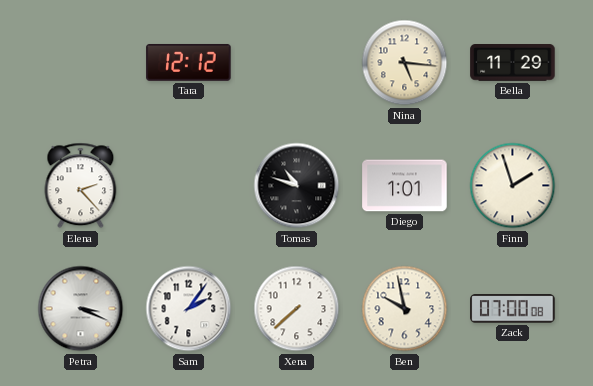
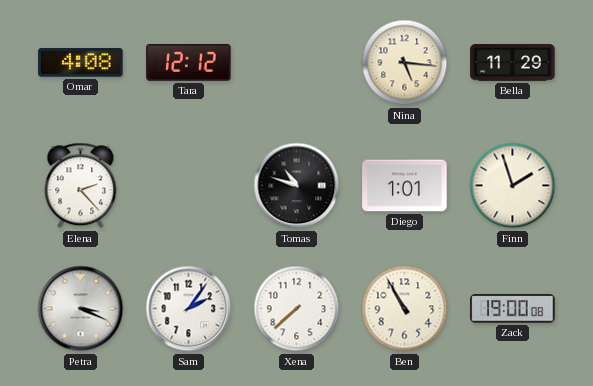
Omar: none -> 4:08 (81, 63)
Ben: 9:58 -> 10:55 (405, 309)
Zack: 07:00 -> 19:00 (513, 309)
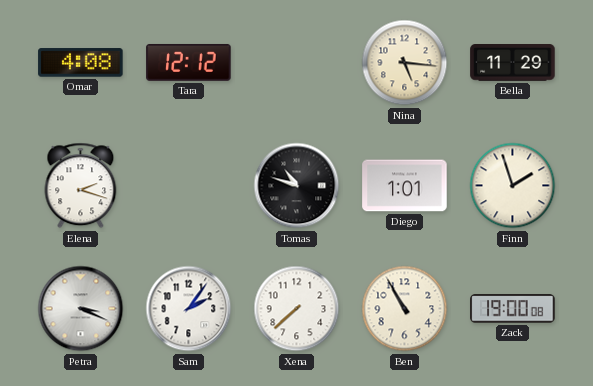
Elena: 2:23 -> 2:18 (81, 186)
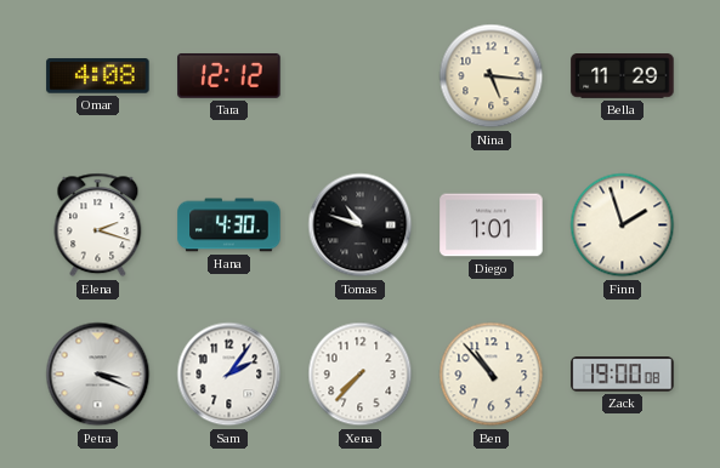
Hana: none -> 4:30 (229, 226)
Xena: 7:38 -> 7:37 (361, 375)
Ben: 10:55 -> 10:53 (492, 375)
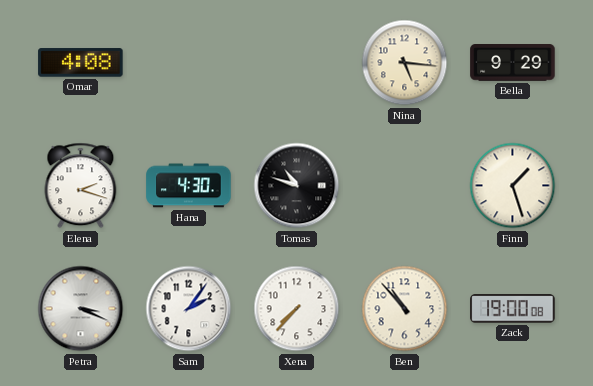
Tara: 12:12 -> none (229, 75)
Bella: 11:29 -> 9:29 (513, 63)
Diego: 1:01 -> none (492, 226)
Finn: 1:57 -> 1:27 (513, 186)
